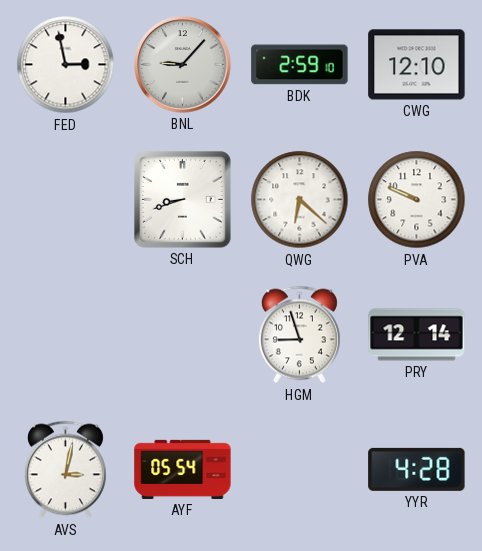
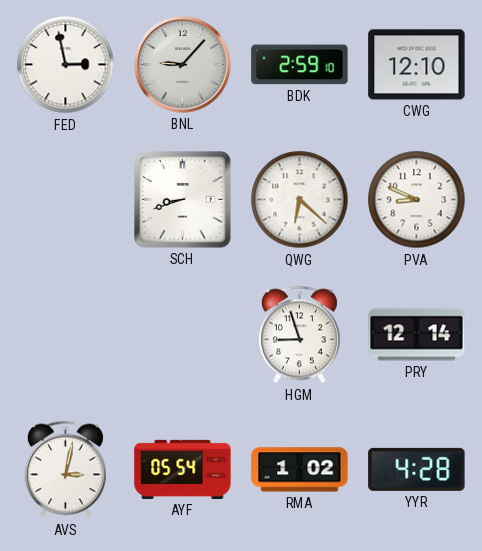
PVA: 9:49 -> 8:49 (417, 200)
RMA: none -> 1:02 (300, 470)
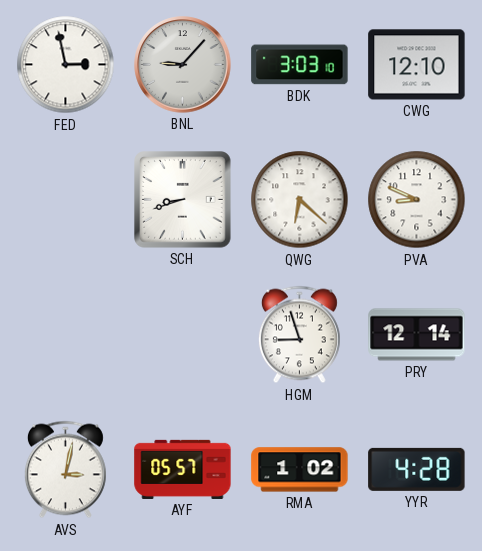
BDK: 2:59 -> 3:03 (300, 65)
AYF: 05:54 -> 05:57 (183, 469)
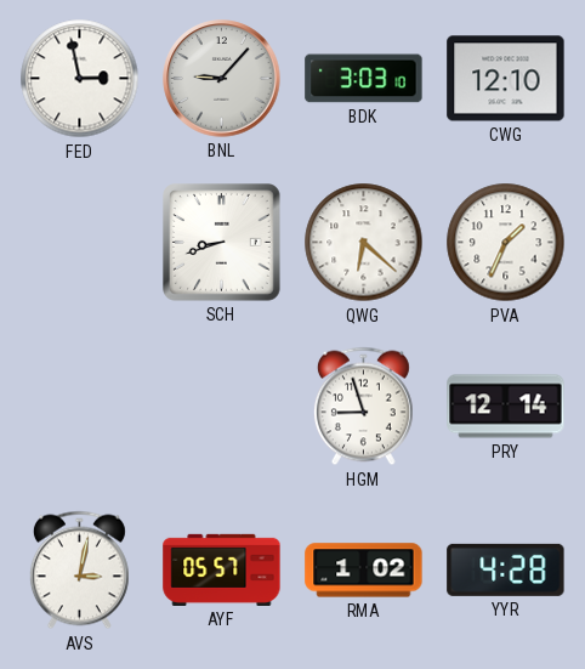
PVA: 8:49 -> 1:34 (506, 243)
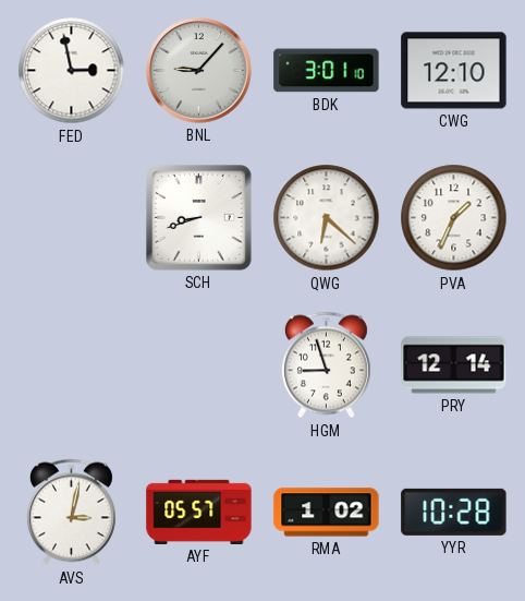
BDK: 3:03 -> 3:01 (327, 71)
YYR: 4:28 -> 10:28 (454, 512)
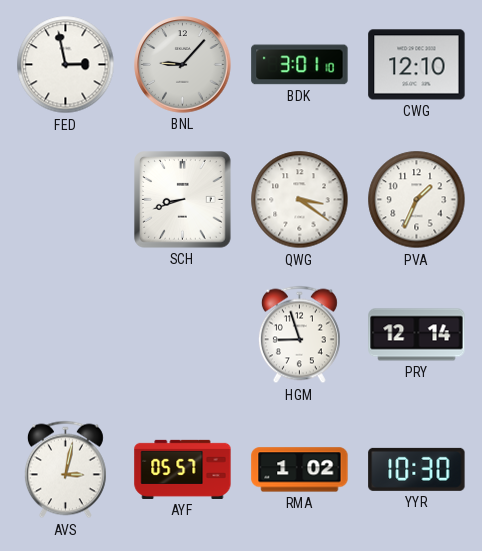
QWG: 6:22 -> 3:21 (300, 200)
YYR: 10:28 -> 10:30 (417, 469)
